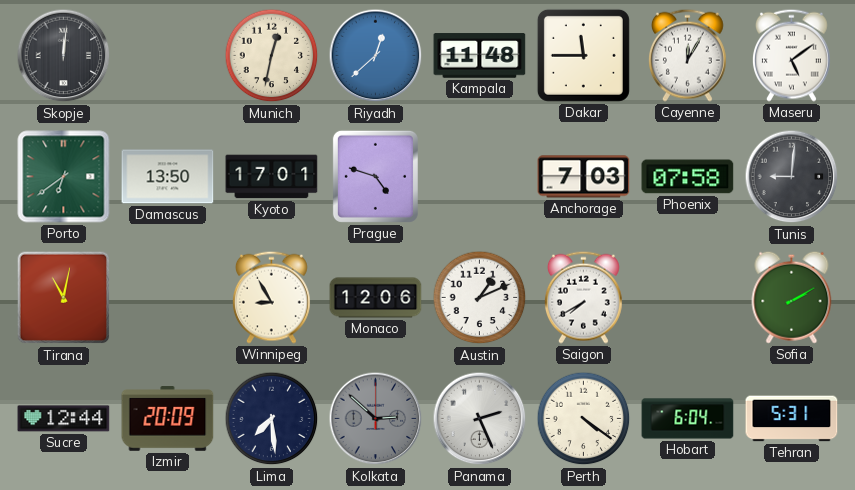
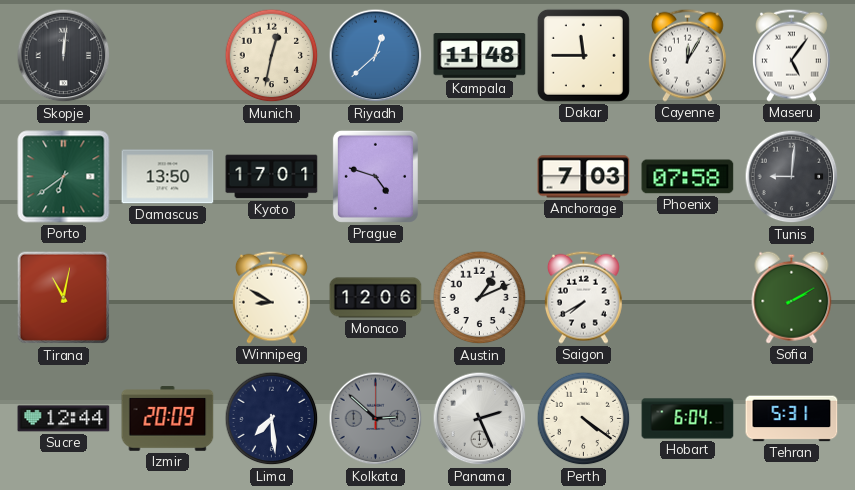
Maseru: 5:09 -> 5:06 (791, 55)
Winnipeg: 8:55 -> 8:50 (271, 297)
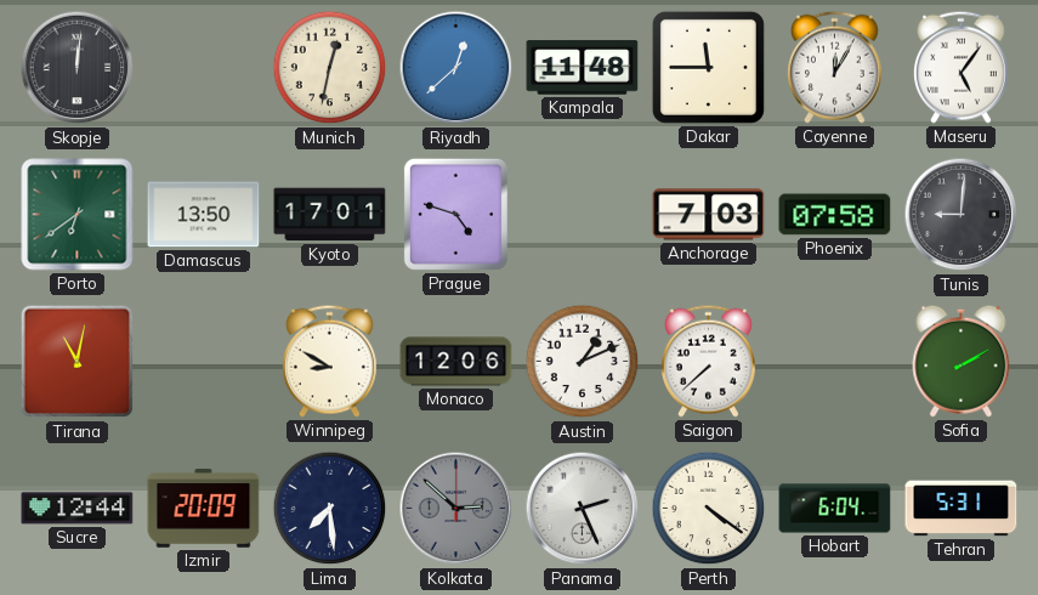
Saigon: 7:40 -> 7:38 (708, 361)
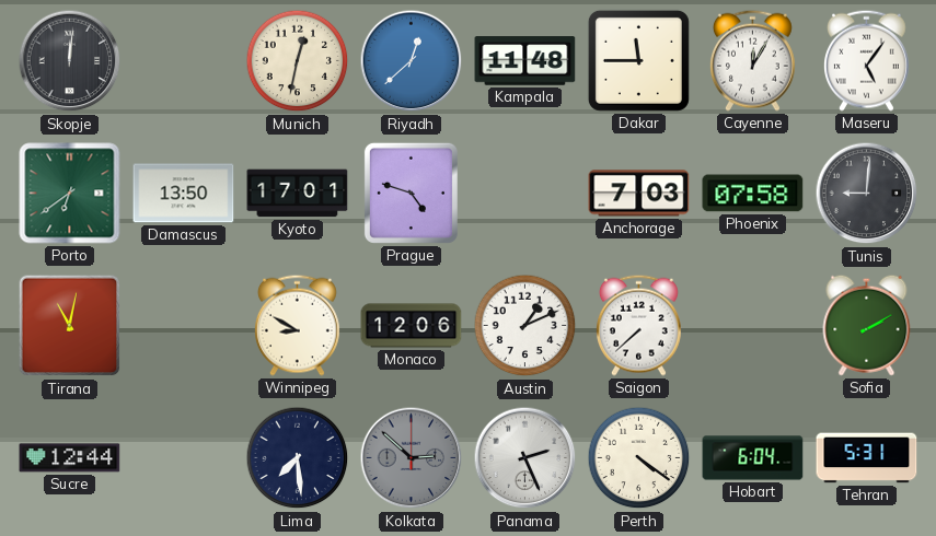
Izmir: 20:09 -> none (204, 509)
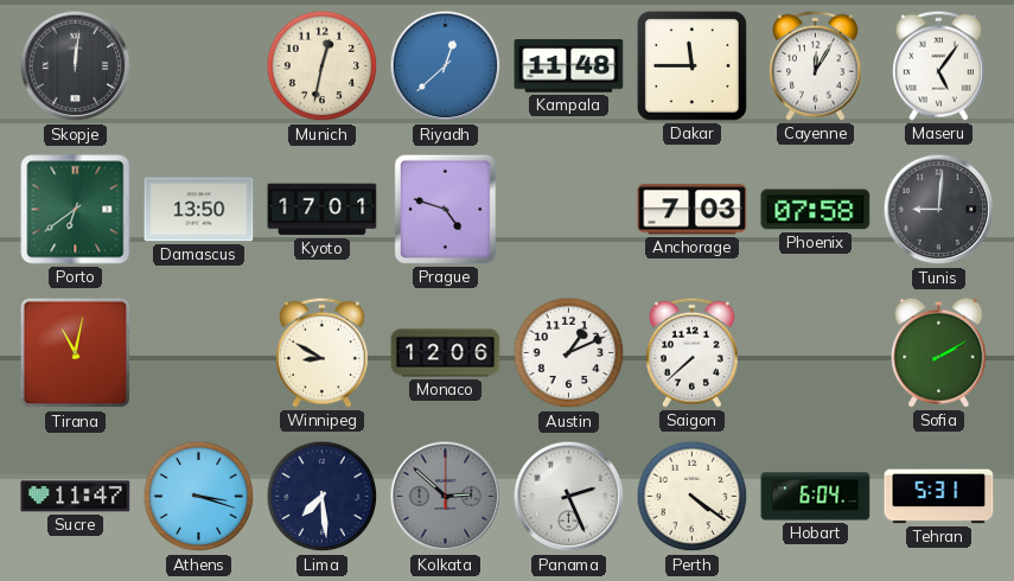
Sucre: 12:44 -> 11:47 (76, 497)
Athens: none -> 3:18 (199, 497)
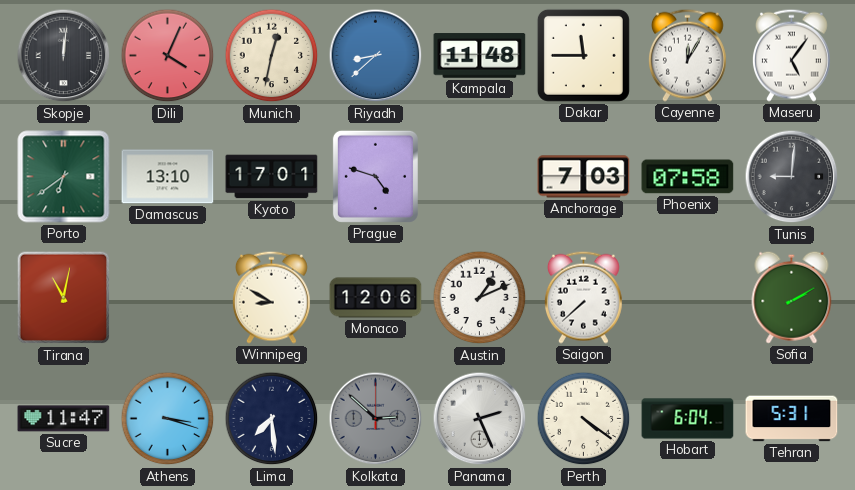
Dili: none -> 4:04 (168, 56)
Riyadh: 12:38 -> 8:38 (376, 56)
Damascus: 13:50 -> 13:10 (168, 177)
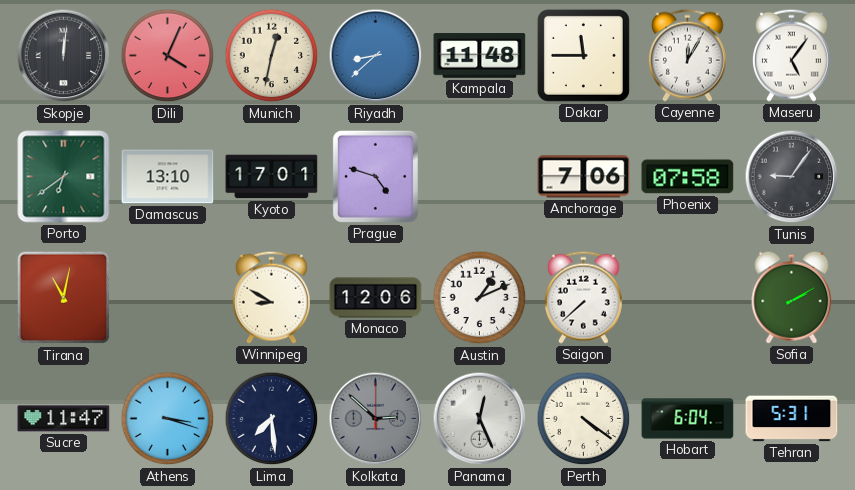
Anchorage: 7:03 -> 7:06 (584, 177)
Tunis: 9:01 -> 9:06 (792, 177)
Panama: 2:26 -> 12:26 (480, 419)
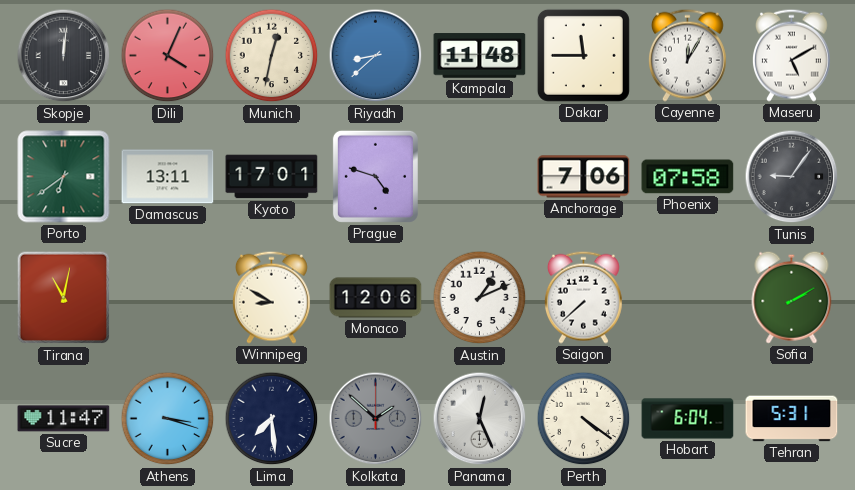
Maseru: 5:06 -> 5:10 (791, 55)
Damascus: 13:10 -> 13:11 (168, 177)
Kolkata: 2:52 -> 1:52 (376, 419)
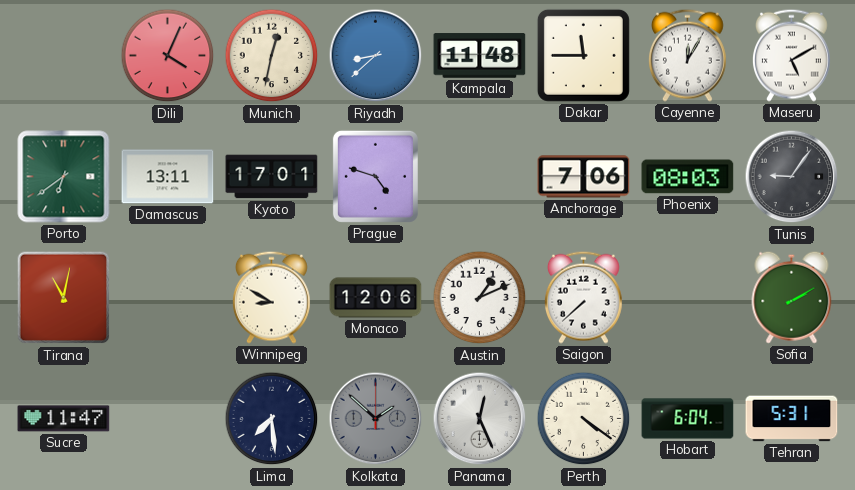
Skopje: 12:01 -> none (64, 56)
Phoenix: 07:58 -> 08:03 (688, 177)
Athens: 3:18 -> none (168, 419)
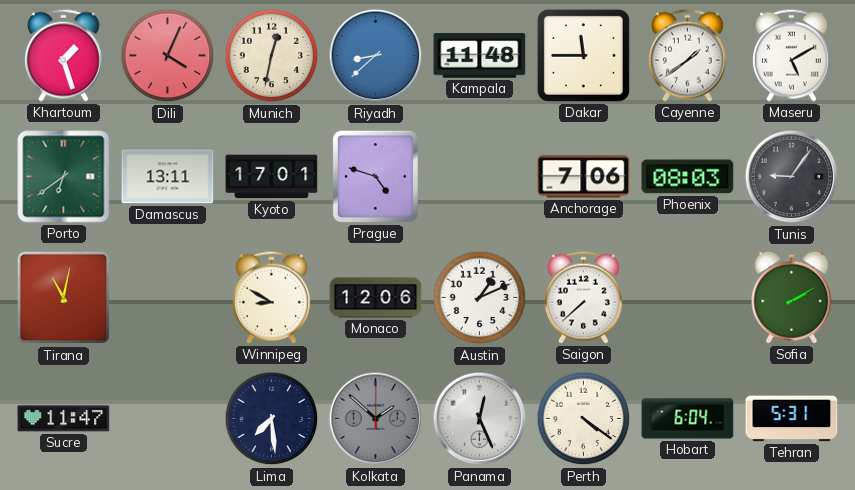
Khartoum: none -> 1:27 (63, 55)
Cayenne: 12:05 -> 1:39 (687, 55)
